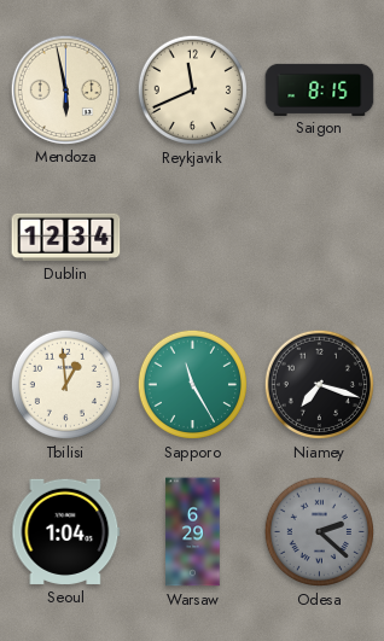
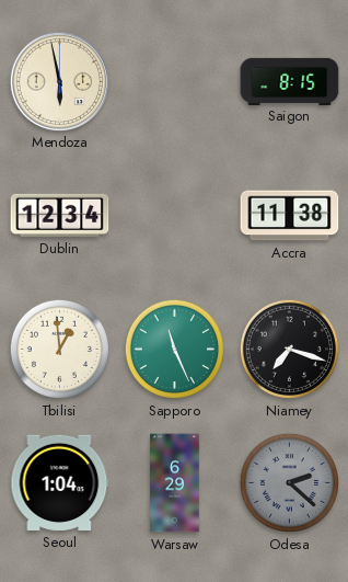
Reykjavik: 11:41 -> none (192, 89)
Accra: none -> 11:38 (290, 216)
Sapporo: 11:25 -> 11:26 (174, 349)
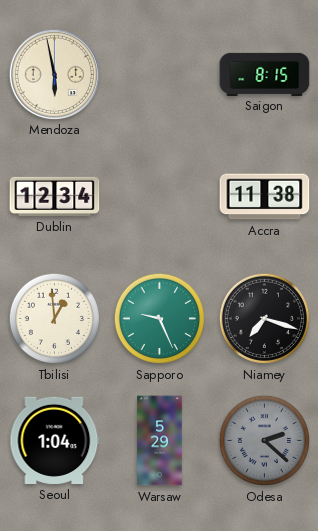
Sapporo: 11:26 -> 9:26 (159, 318)
Warsaw: 6:29 -> 5:29 (160, 441)
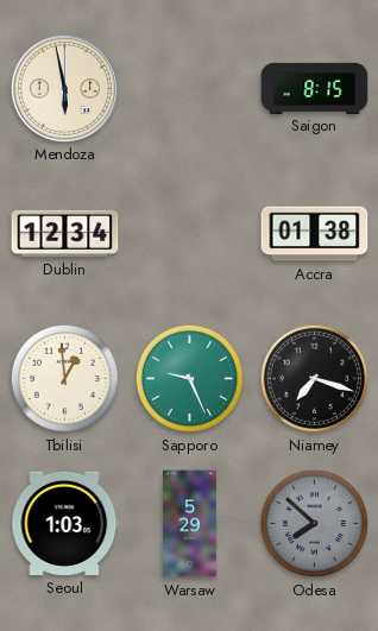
Accra: 11:38 -> 01:38 (315, 234)
Seoul: 1:04 -> 1:03 (65, 523)
Odesa: 2:22 -> 7:52 (314, 523)
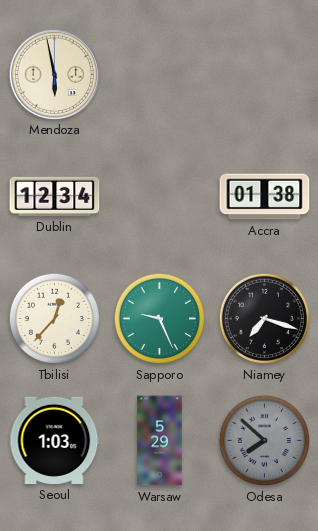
Saigon: 8:15 -> none (315, 88)
Tbilisi: 12:59 -> 12:37 (54, 318)
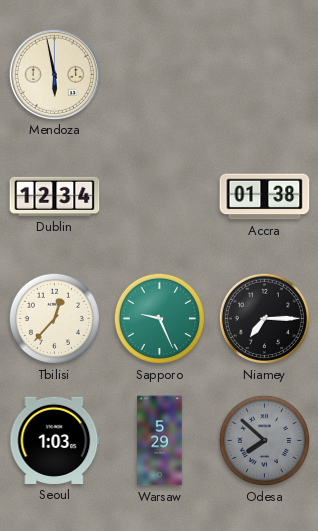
Niamey: 7:18 -> 7:15 (264, 318)
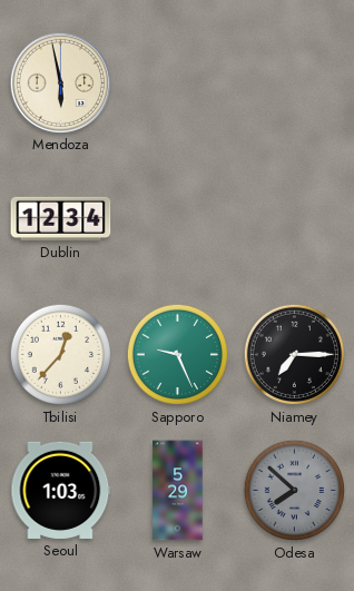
Accra: 01:38 -> none (265, 197)
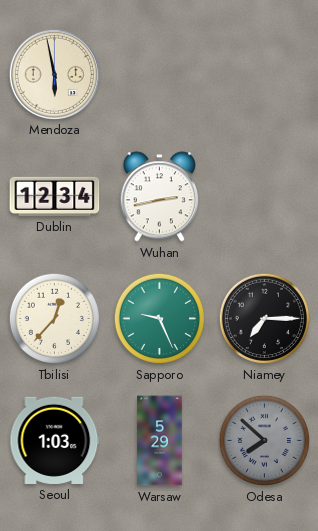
Wuhan: none -> 2:43 (159, 197)
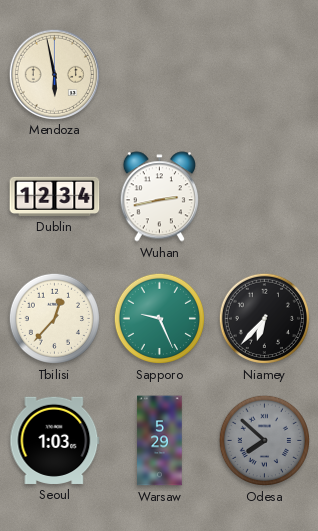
Niamey: 7:15 -> 6:37 (264, 318)
